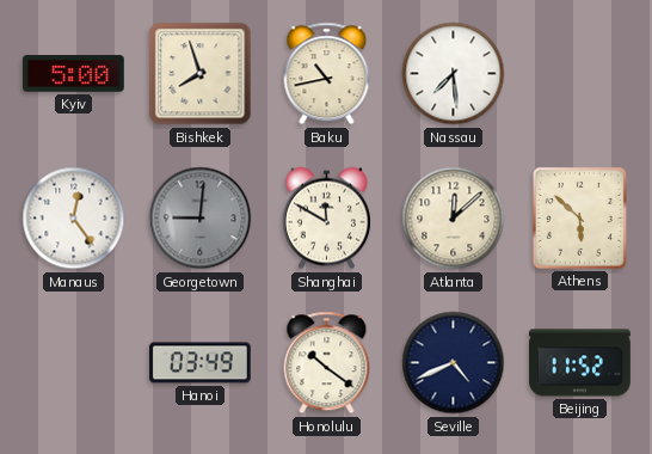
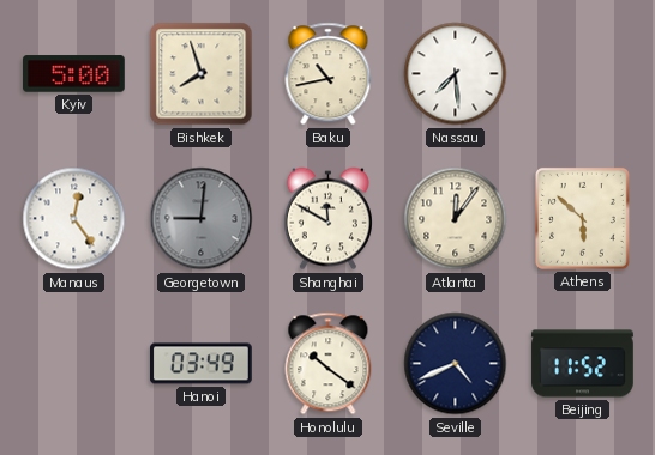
Atlanta: 12:08 -> 12:06 (456, 219)
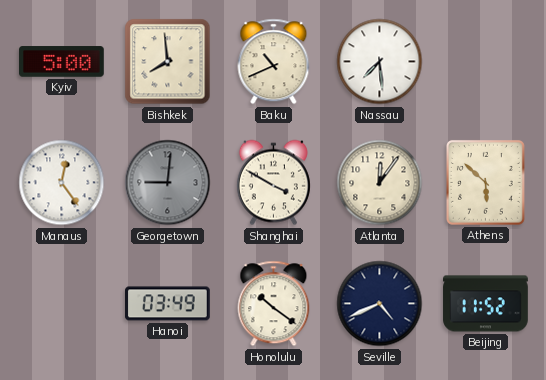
Bishkek: 7:57 -> 7:59 (168, 62)
Baku: 10:43 -> 10:41 (274, 62)
Shanghai: 11:50 -> 3:50 (273, 183)
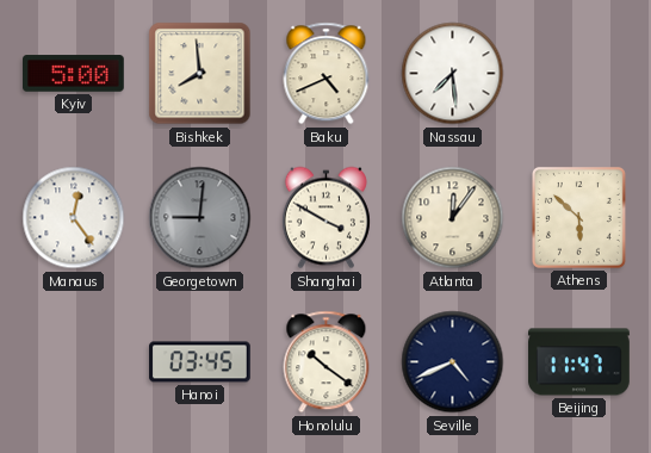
Baku: 10:41 -> 4:41 (327, 74)
Hanoi: 03:49 -> 03:45 (200, 362)
Beijing: 11:52 -> 11:47 (579, 362)
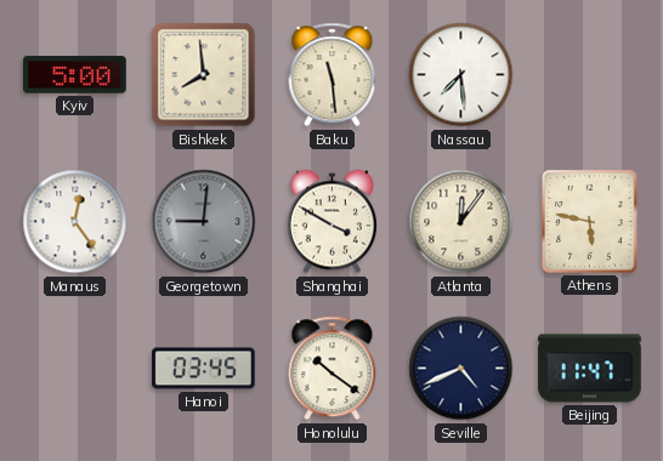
Baku: 4:41 -> 11:29 (333, 75)
Athens: 5:52 -> 5:47 (589, 221)
